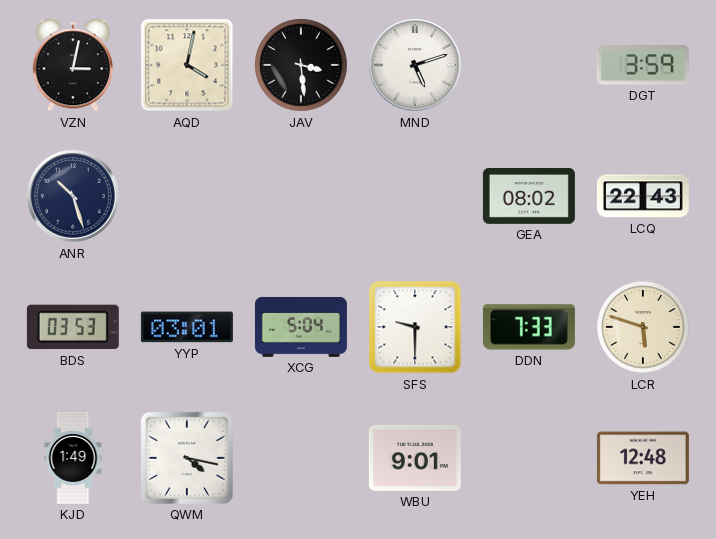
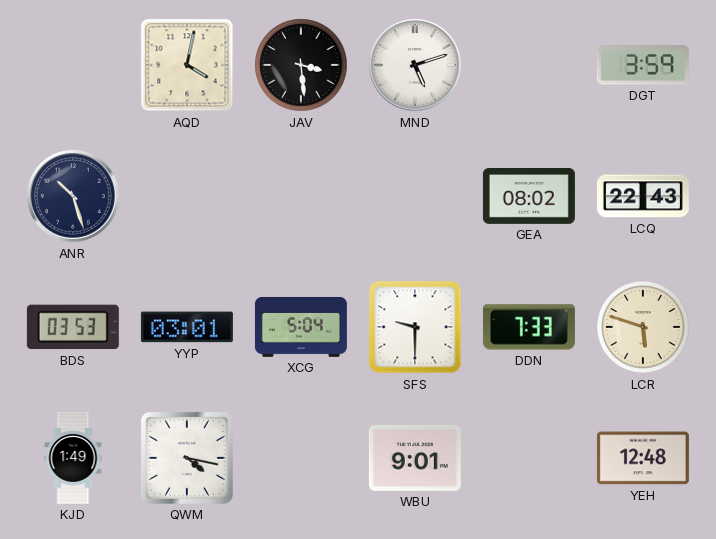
VZN: 3:02 -> none (73, 65)
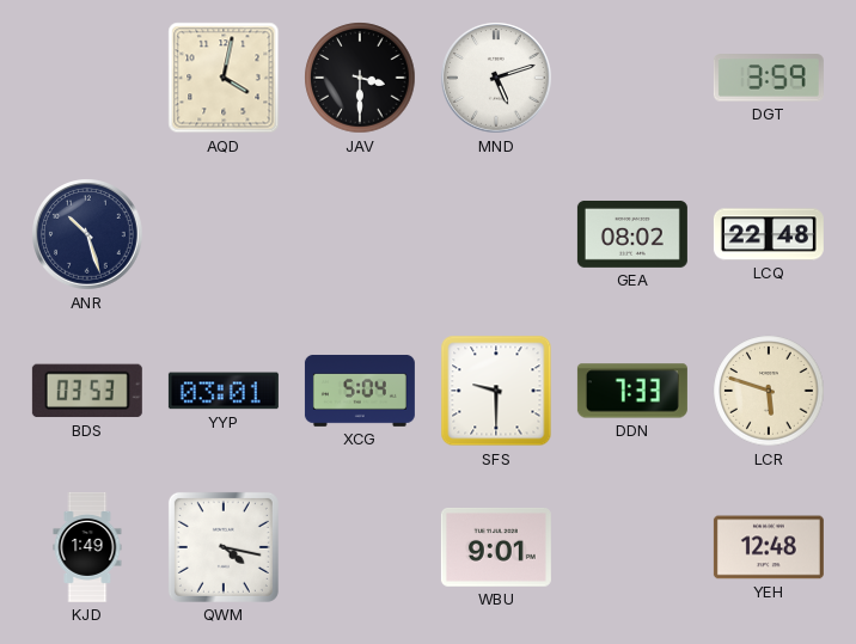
JAV: 3:29 -> 3:30 (360, 78)
LCQ: 22:43 -> 22:48 (769, 234)
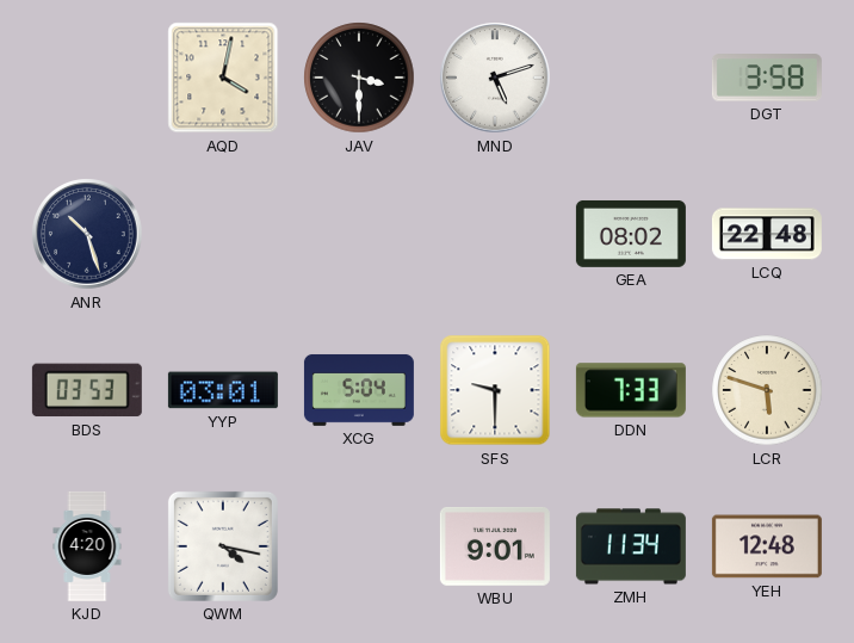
DGT: 3:59 -> 3:58 (767, 78)
KJD: 1:49 -> 4:20 (87, 546)
ZMH: none -> 11:34 (631, 546)
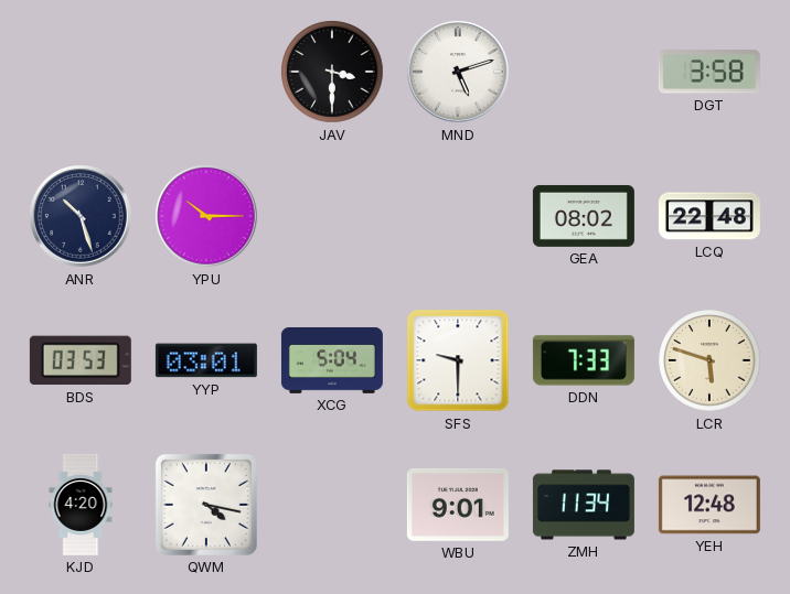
AQD: 4:02 -> none (223, 78)
YPU: none -> 10:15 (206, 216)
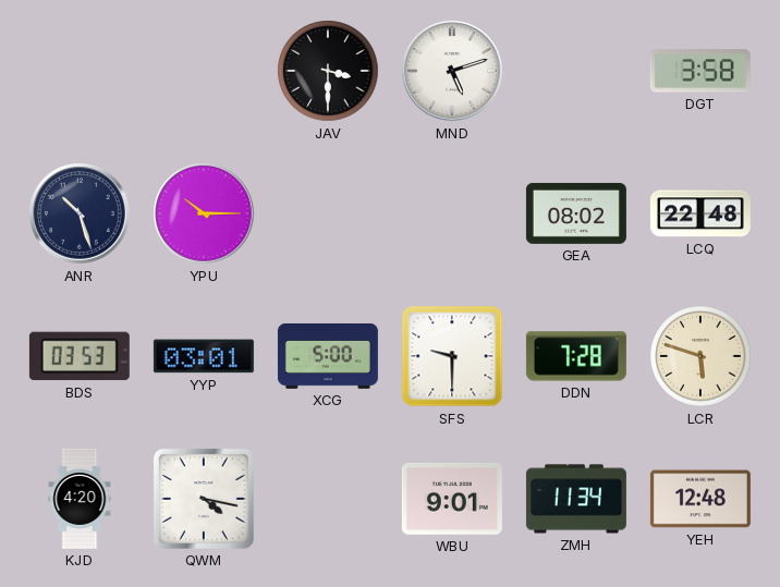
XCG: 5:04 -> 5:00 (328, 356)
DDN: 7:33 -> 7:28 (576, 356)
